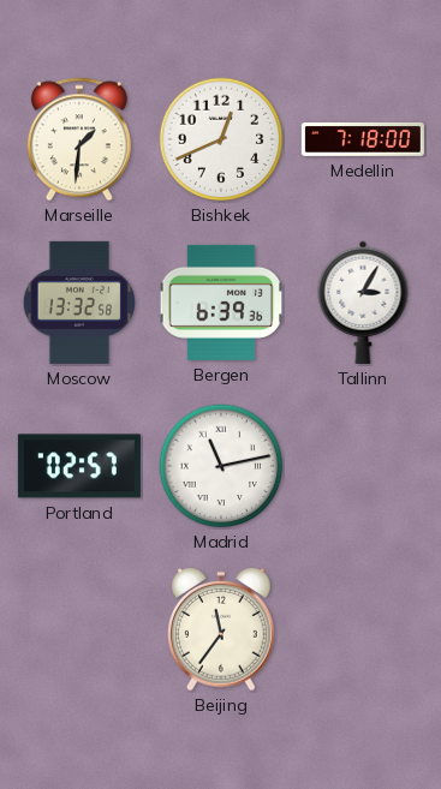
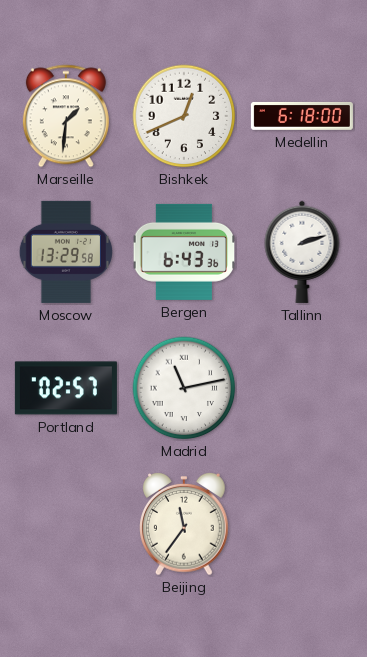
Medellin: 7:18 -> 6:18 (302, 116)
Moscow: 13:32 -> 13:29 (66, 252)
Bergen: 6:39 -> 6:43 (184, 252)
Tallinn: 3:05 -> 2:12 (302, 252)
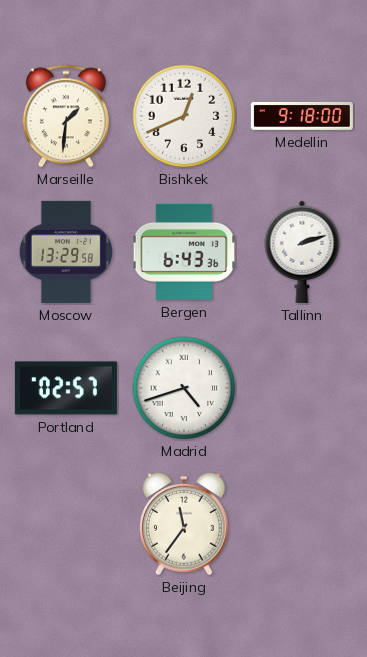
Medellin: 6:18 -> 9:18 (302, 116)
Madrid: 11:13 -> 4:42 (184, 388)
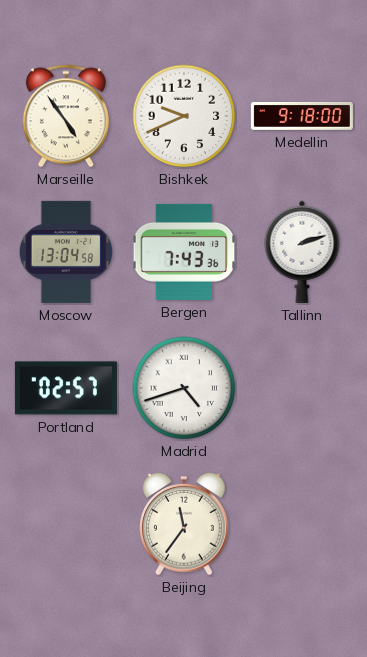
Marseille: 1:31 -> 4:54 (66, 116)
Bishkek: 12:41 -> 9:41 (184, 116)
Moscow: 13:29 -> 13:04 (66, 252)
Bergen: 6:43 -> 7:43 (184, 252)
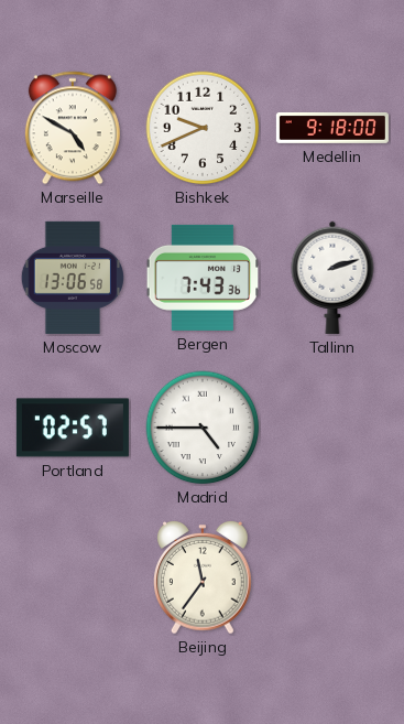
Marseille: 4:54 -> 4:50 (73, 128)
Moscow: 13:04 -> 13:06 (73, 278)
Madrid: 4:42 -> 4:45 (203, 428)
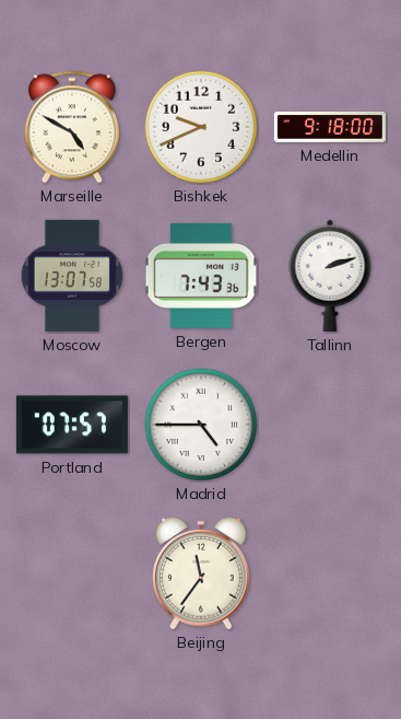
Moscow: 13:06 -> 13:07 (72, 276)
Portland: 02:57 -> 07:57 (72, 425)
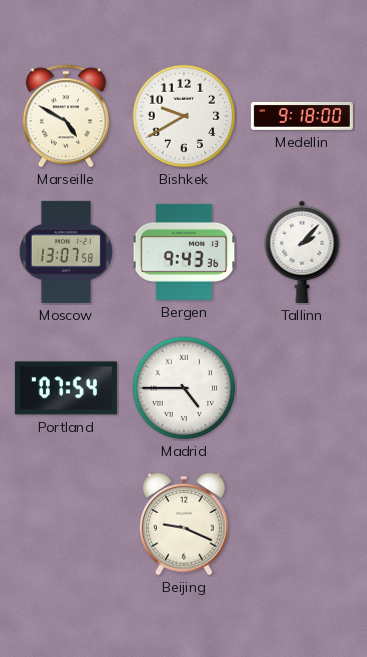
Bishkek: 9:41 -> 9:40 (184, 116)
Bergen: 7:43 -> 9:43 (184, 252)
Tallinn: 2:12 -> 2:07 (302, 252)
Portland: 07:57 -> 07:54 (66, 388)
Beijing: 11:36 -> 9:19 (185, 524)
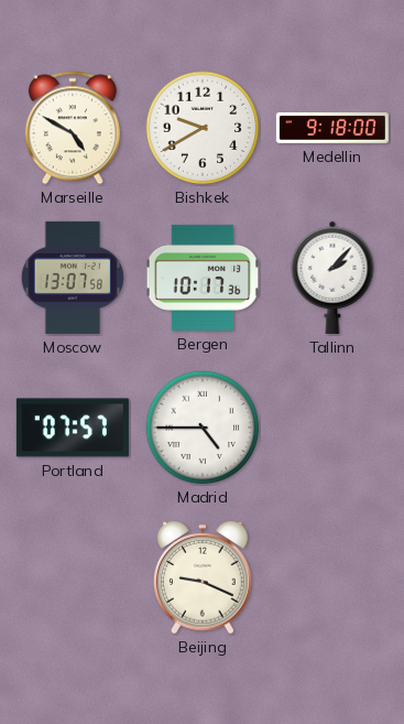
Bergen: 9:43 -> 10:17 (203, 278)
Portland: 07:54 -> 07:57 (73, 428)
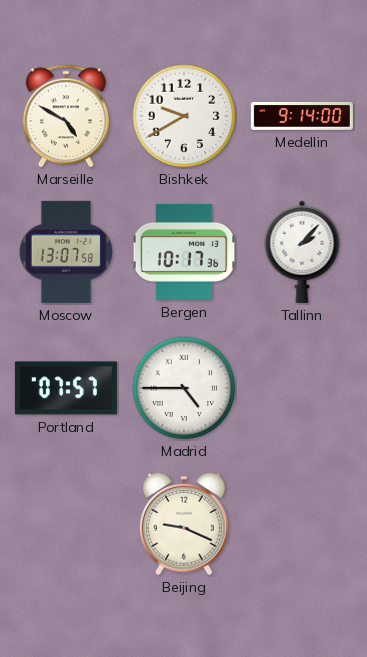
Medellin: 9:18 -> 9:14 (302, 116)
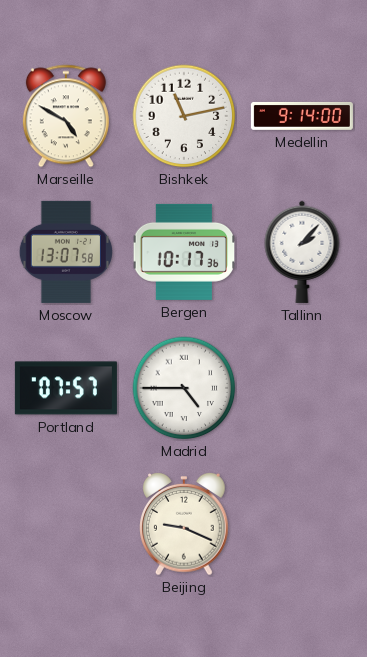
Bishkek: 9:40 -> 11:13 (184, 116)
